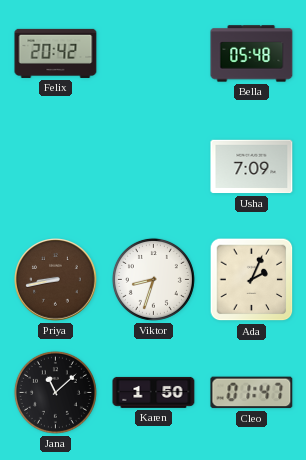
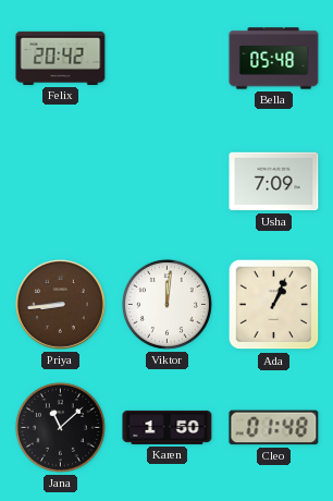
Priya: 8:43 -> 8:44 (61, 305)
Viktor: 8:33 -> 12:01 (166, 304)
Ada: 2:04 -> 1:04 (274, 305)
Cleo: 01:47 -> 01:48 (274, 428)
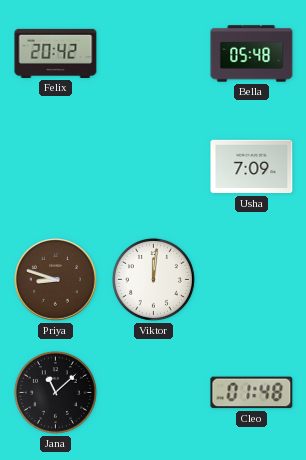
Priya: 8:44 -> 8:48 (56, 280)
Ada: 1:04 -> none (274, 305)
Karen: 1:50 -> none (168, 427)
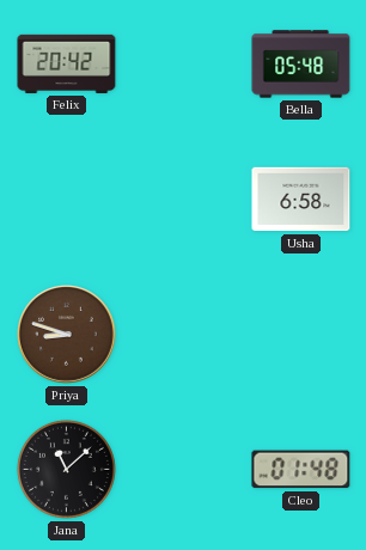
Usha: 7:09 -> 6:58 (301, 200)
Viktor: 12:01 -> none (153, 279)
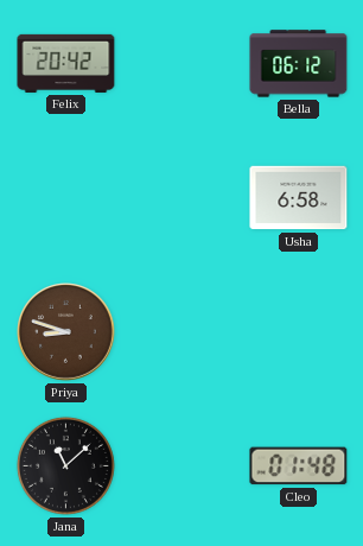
Bella: 05:48 -> 06:12 (299, 64)
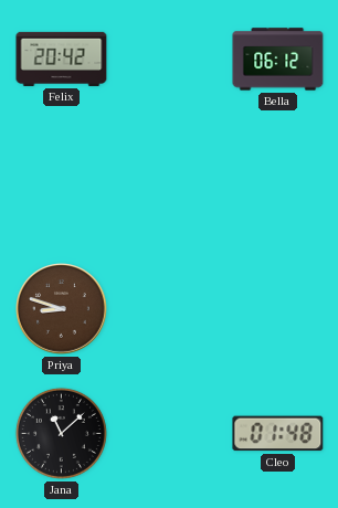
Usha: 6:58 -> none (299, 198)
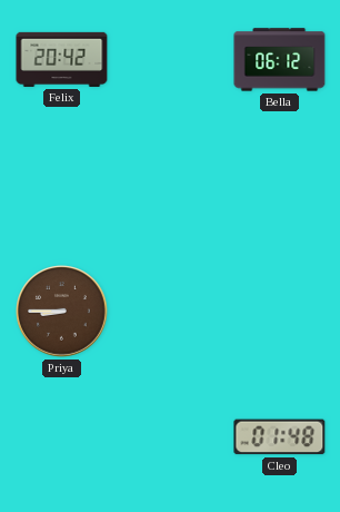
Priya: 8:48 -> 8:45 (62, 312)
Jana: 11:08 -> none (61, 433)
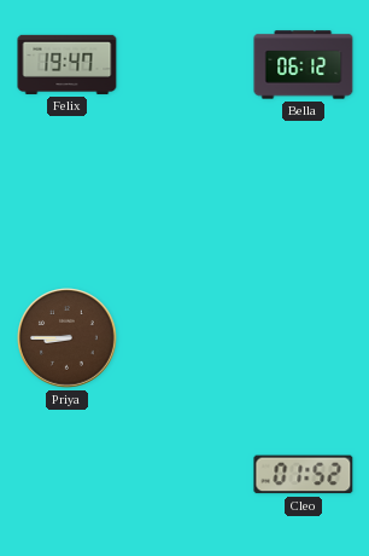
Felix: 20:42 -> 19:47 (68, 64)
Cleo: 01:48 -> 01:52 (304, 475)
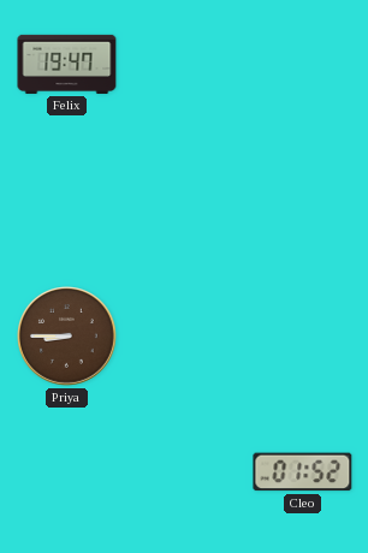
Bella: 06:12 -> none (304, 65)
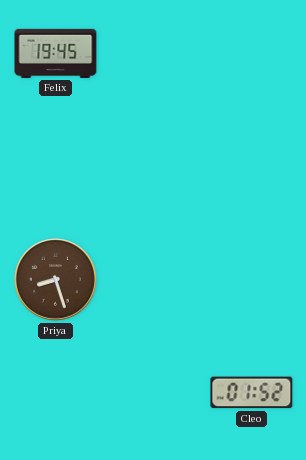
Felix: 19:47 -> 19:45 (56, 53)
Priya: 8:45 -> 8:27 (56, 280)
